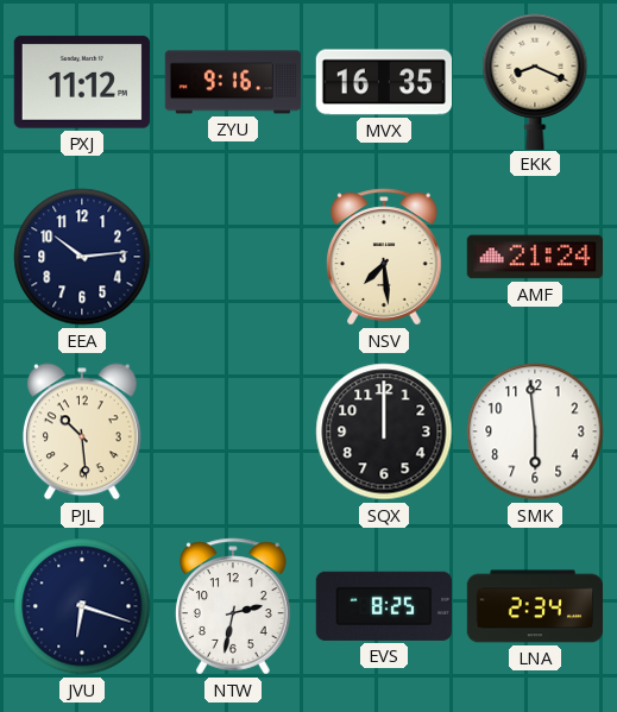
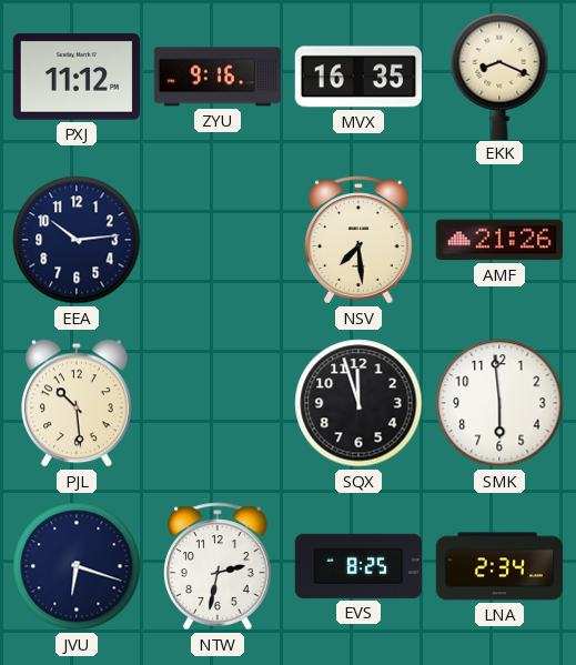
AMF: 21:24 -> 21:26 (499, 240)
SQX: 12:00 -> 11:57 (358, 403)
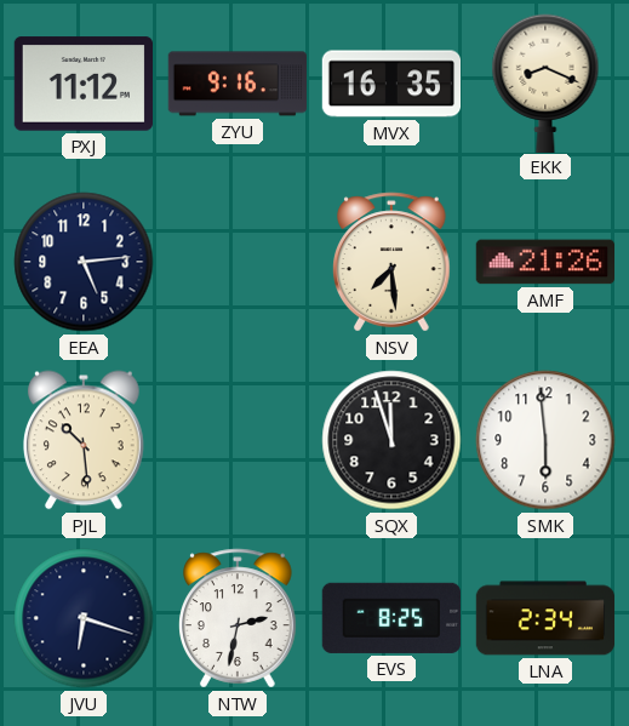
EEA: 10:14 -> 5:14 (84, 262)
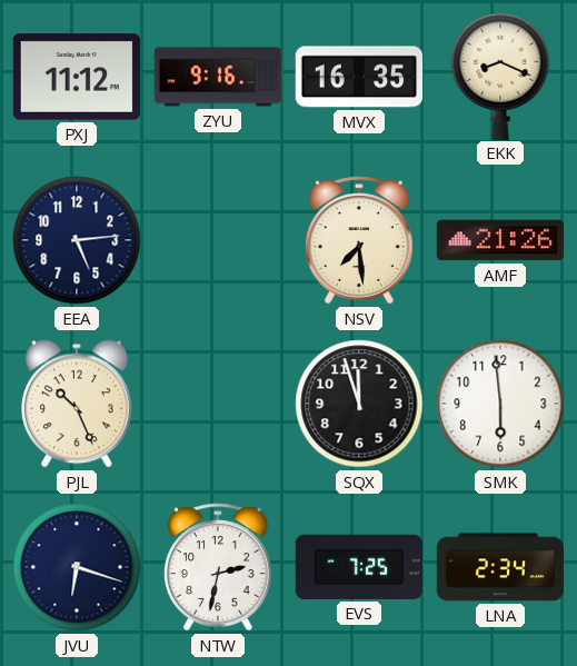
PJL: 10:29 -> 10:26 (78, 404)
EVS: 8:25 -> 7:25 (358, 567)
